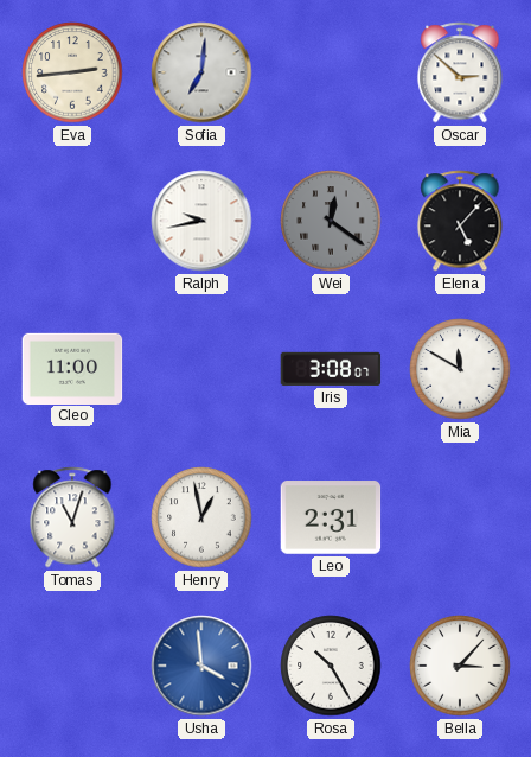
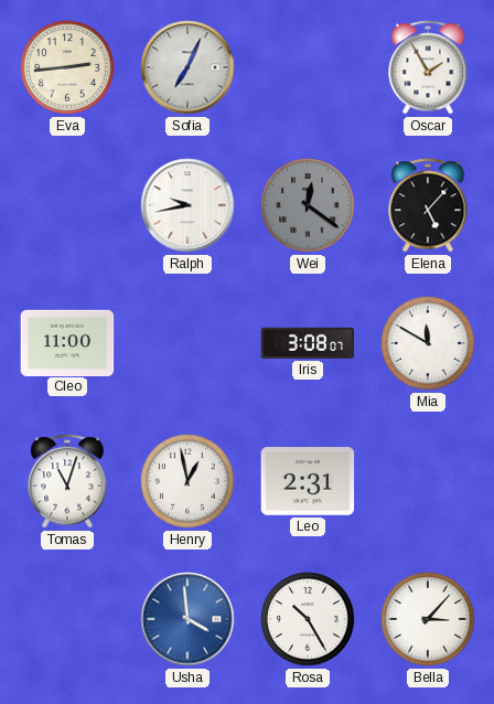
Sofia: 7:01 -> 7:04 (187, 67)
Oscar: 2:52 -> 1:55 (428, 67)
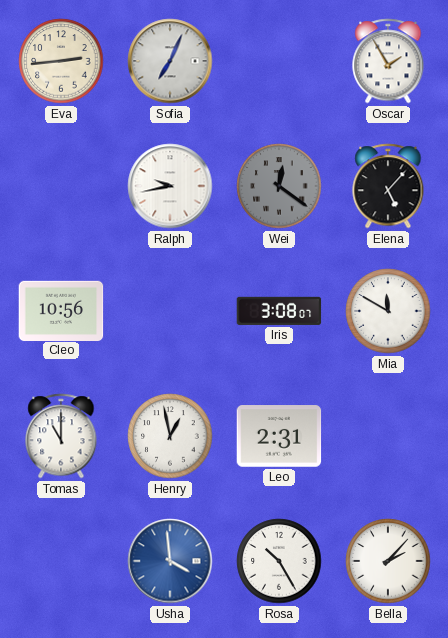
Cleo: 11:00 -> 10:56 (61, 310)
Tomas: 11:03 -> 11:00 (61, 436)
Bella: 3:07 -> 2:07 (388, 561)
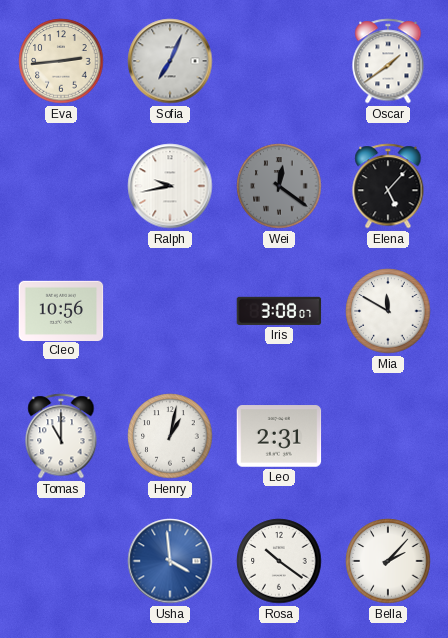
Oscar: 1:55 -> 1:39 (388, 61)
Henry: 12:58 -> 1:02 (170, 436)
Rosa: 10:25 -> 10:21 (279, 561)
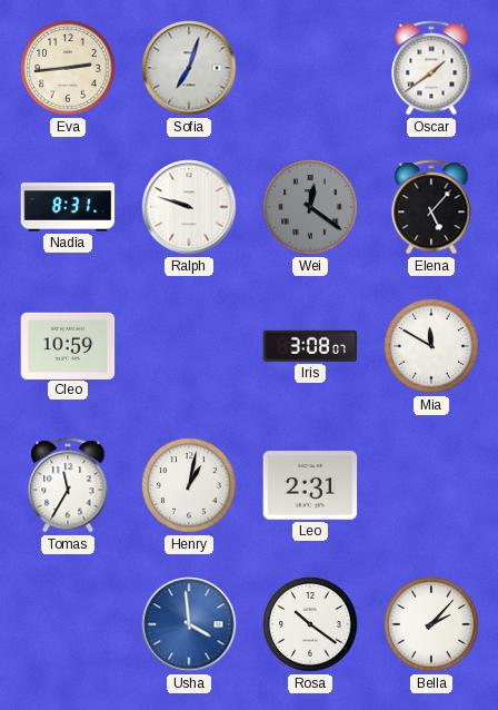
Sofia: 7:04 -> 7:03 (189, 68)
Nadia: none -> 8:31 (68, 207)
Ralph: 9:43 -> 9:48 (189, 207)
Cleo: 10:56 -> 10:59 (68, 345)
Tomas: 11:00 -> 11:35 (68, 485)
